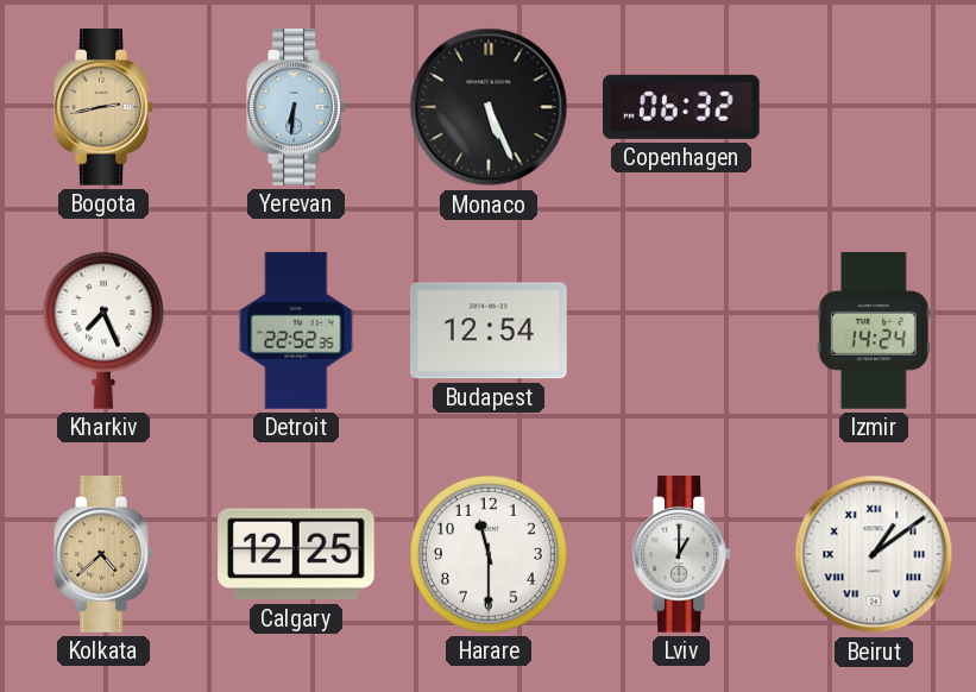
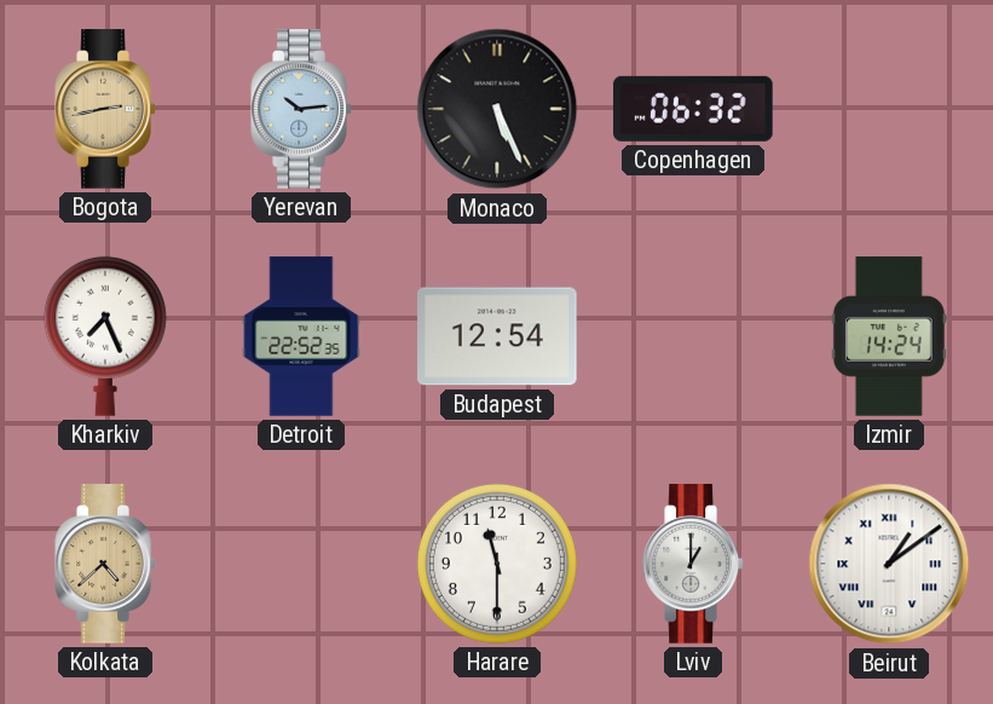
Yerevan: 6:31 -> 10:14 (301, 109)
Calgary: 12:25 -> none (297, 554)
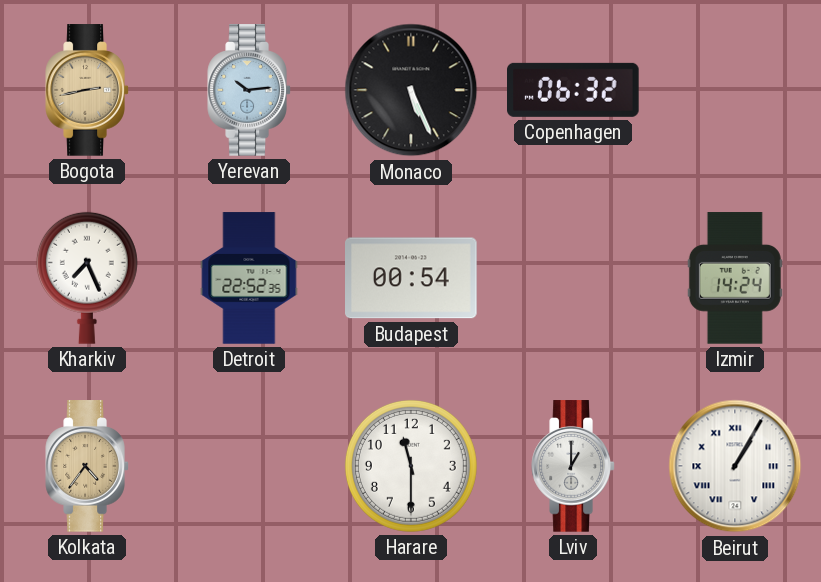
Budapest: 12:54 -> 00:54 (412, 278)
Kolkata: 4:38 -> 4:36 (87, 466)
Beirut: 1:09 -> 1:05 (735, 466)
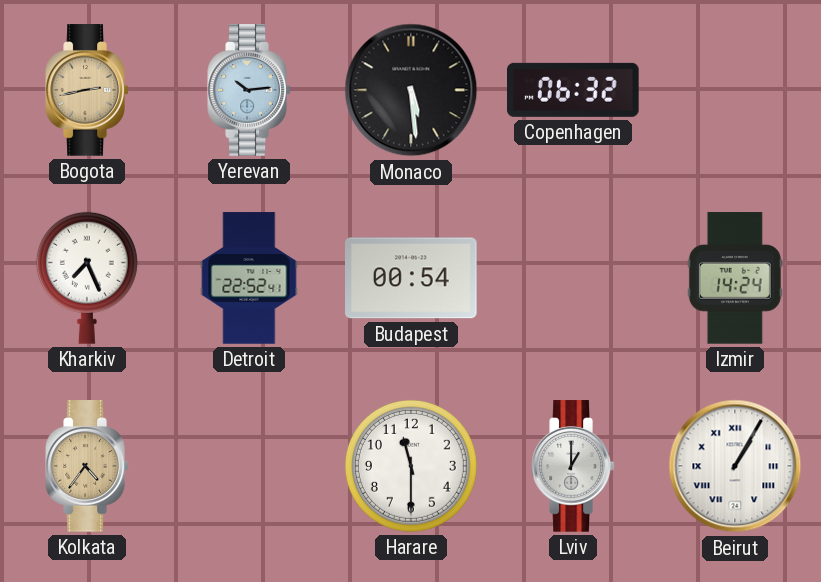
Monaco: 5:26 -> 5:29 (411, 90)
Detroit: 22:52:35 -> 22:52:41 (249, 278)
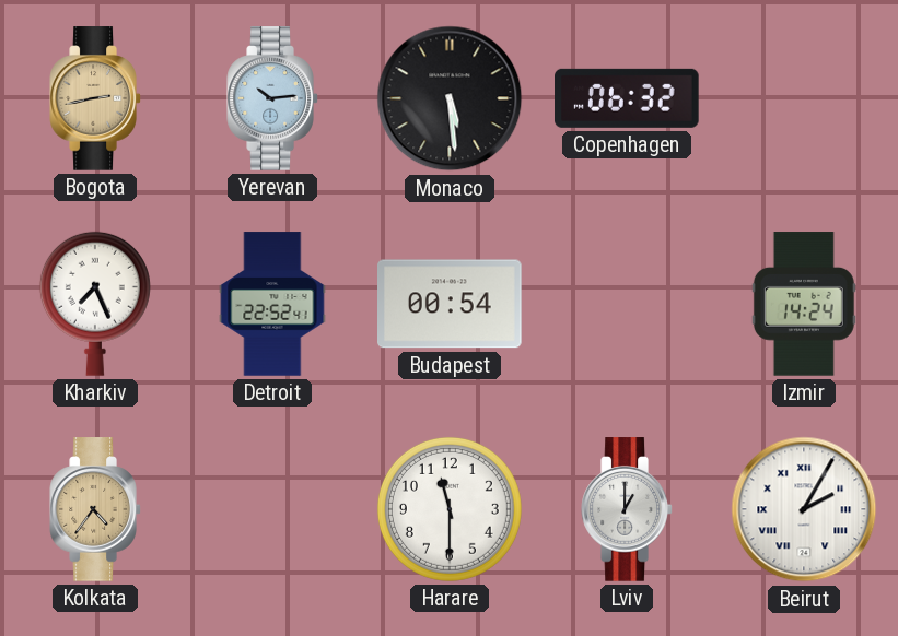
Beirut: 1:05 -> 2:05 (804, 509)
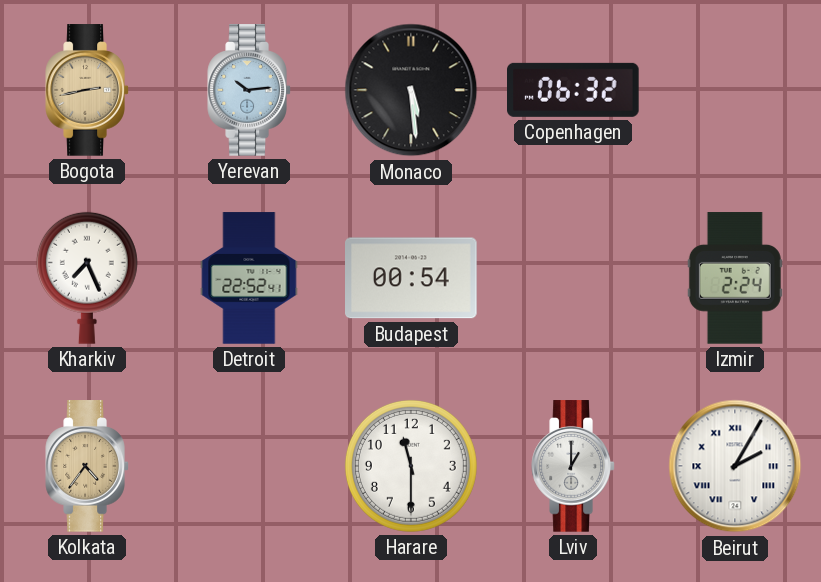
Izmir: 14:24 -> 2:24 (735, 278)
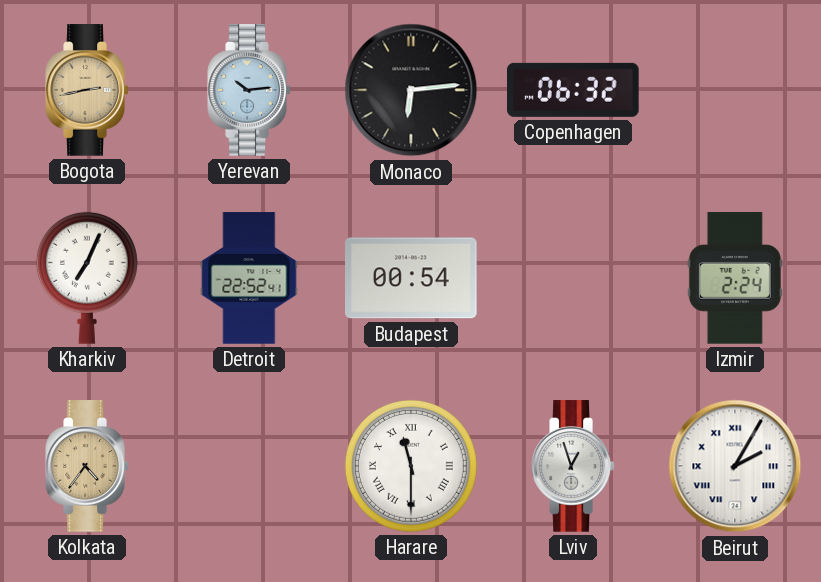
Monaco: 5:29 -> 6:14 (411, 90)
Kharkiv: 7:26 -> 7:04 (87, 278)
Harare numerals: Arabic -> Roman (411, 466)
Lviv: 1:00 -> 12:57 (573, 466)
